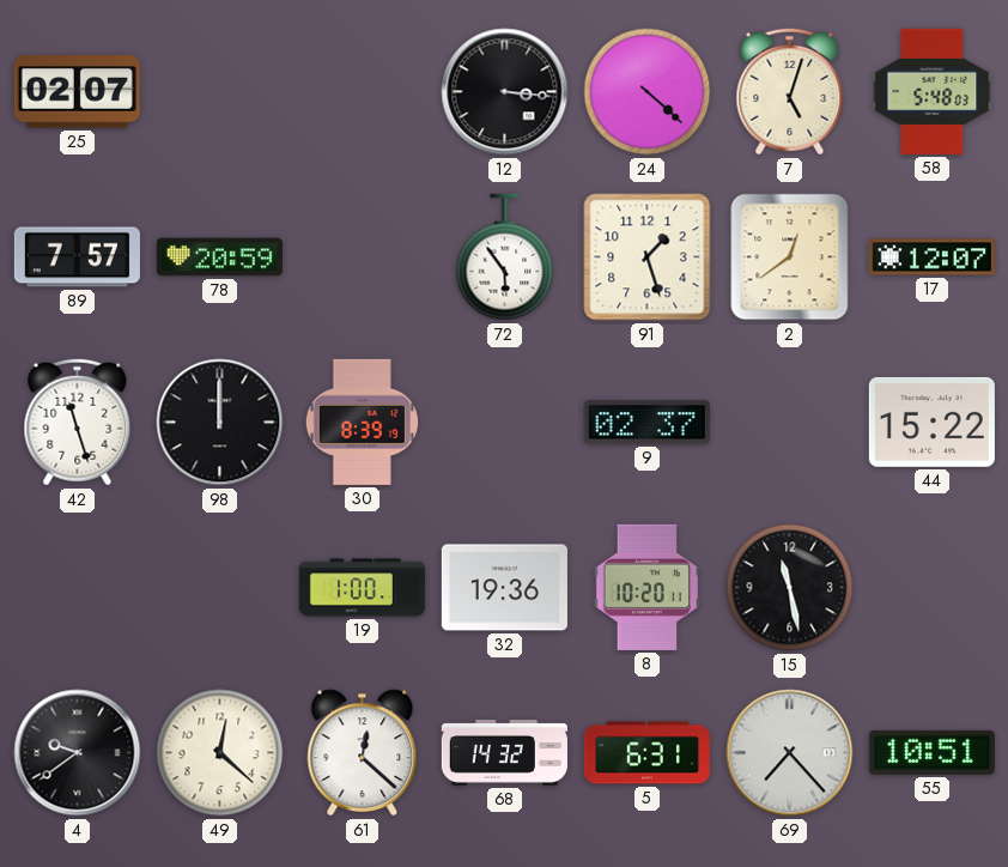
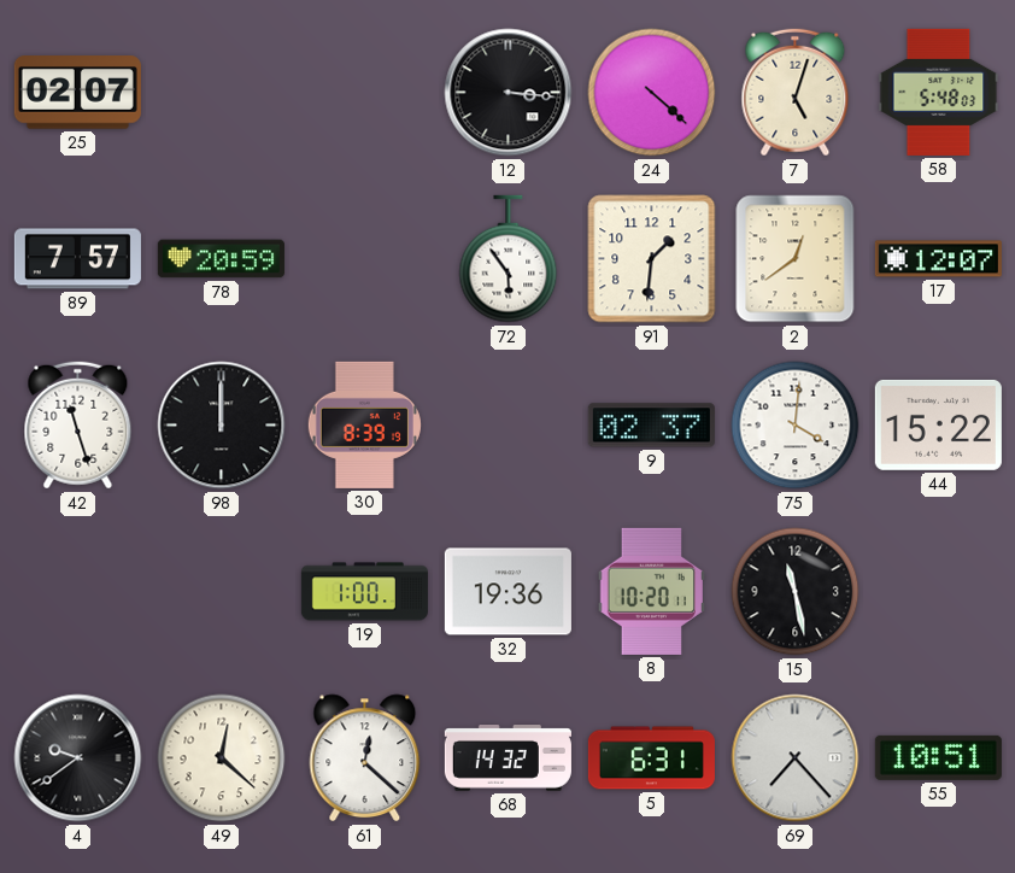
91: 1:27 -> 1:31 (652, 259)
75: none -> 4:01 (796, 426)
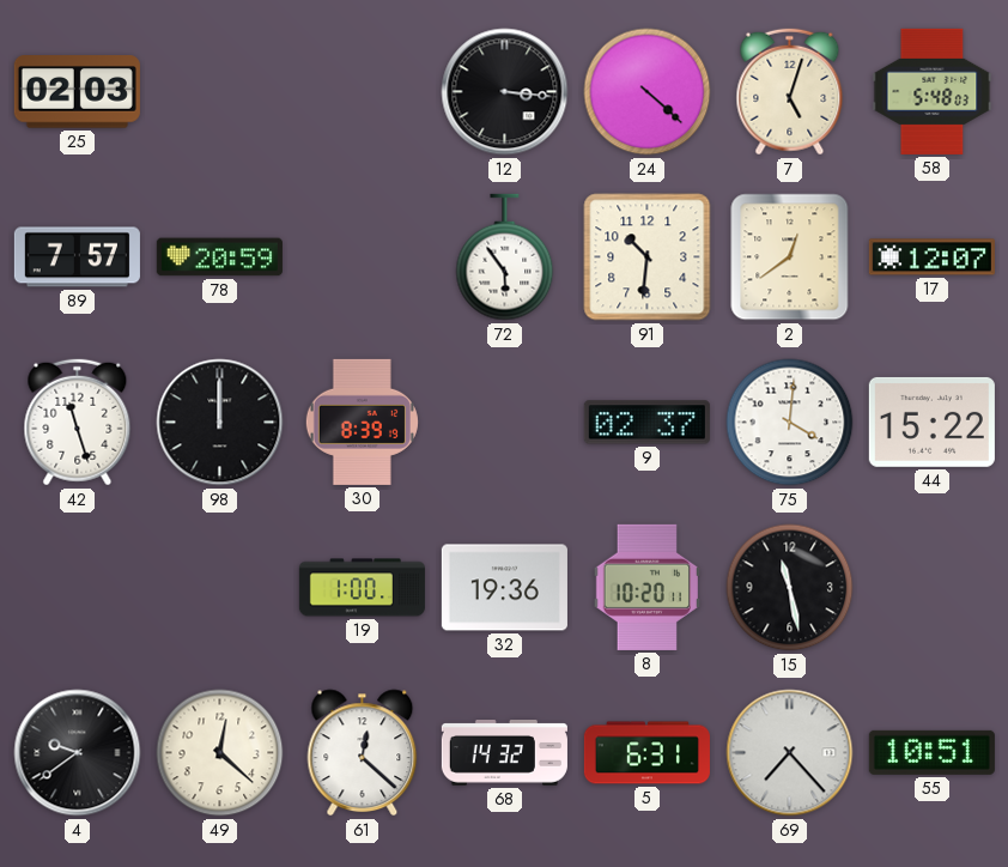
25: 02:07 -> 02:03 (77, 92)
91: 1:31 -> 10:31 (648, 257)
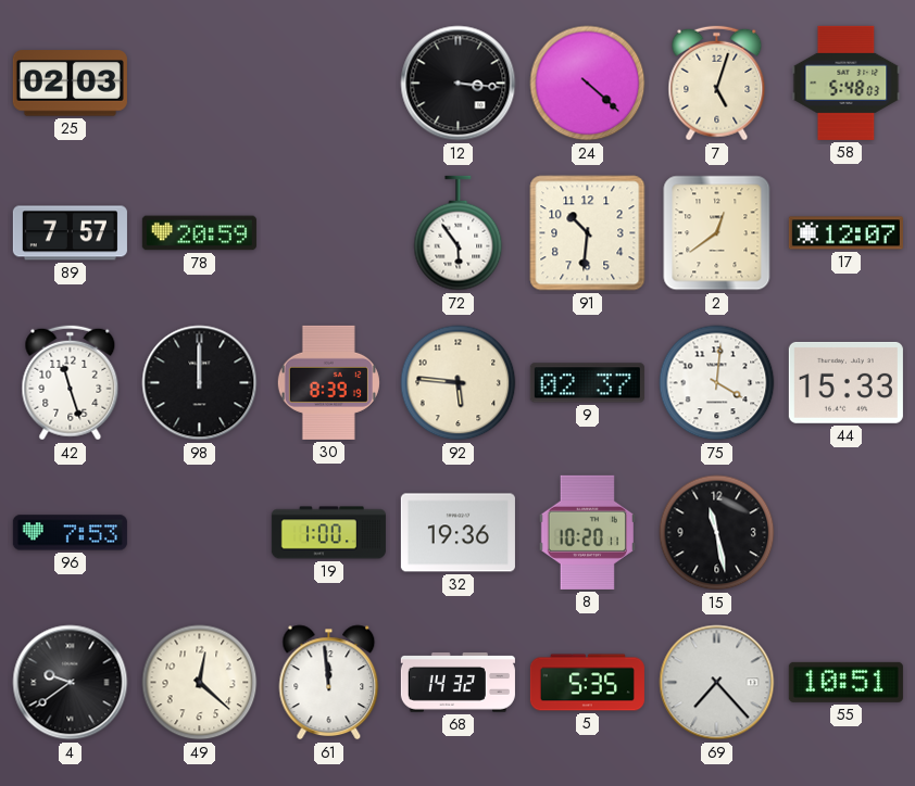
92: none -> 5:46 (459, 383)
44: 15:22 -> 15:33 (845, 382)
96: none -> 7:53 (70, 533)
61: 12:22 -> 11:59 (329, 683)
5: 6:31 -> 5:35 (587, 683)
